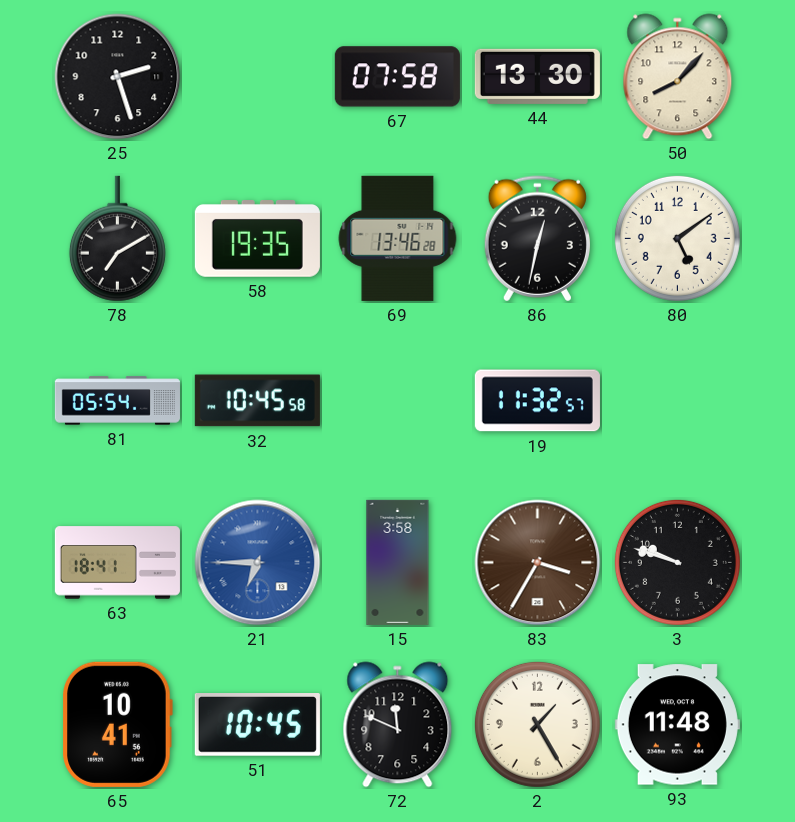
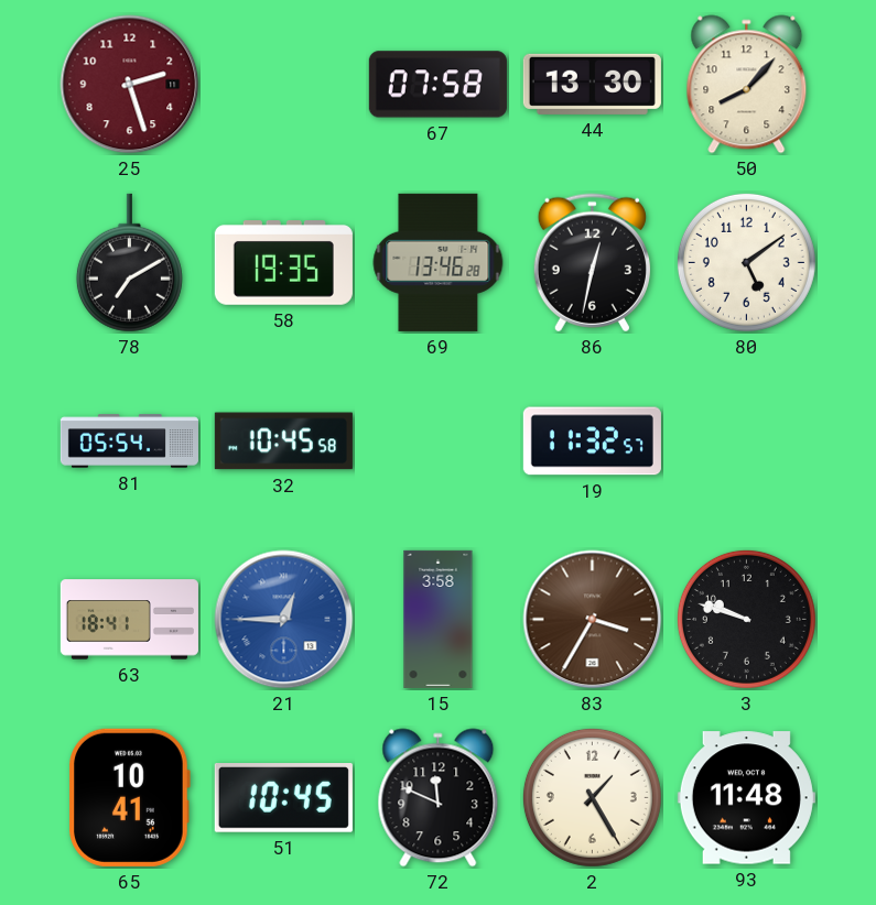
25 dial: black -> burgundy (130, 85)
21: 6:45 -> 12:45 (284, 620)
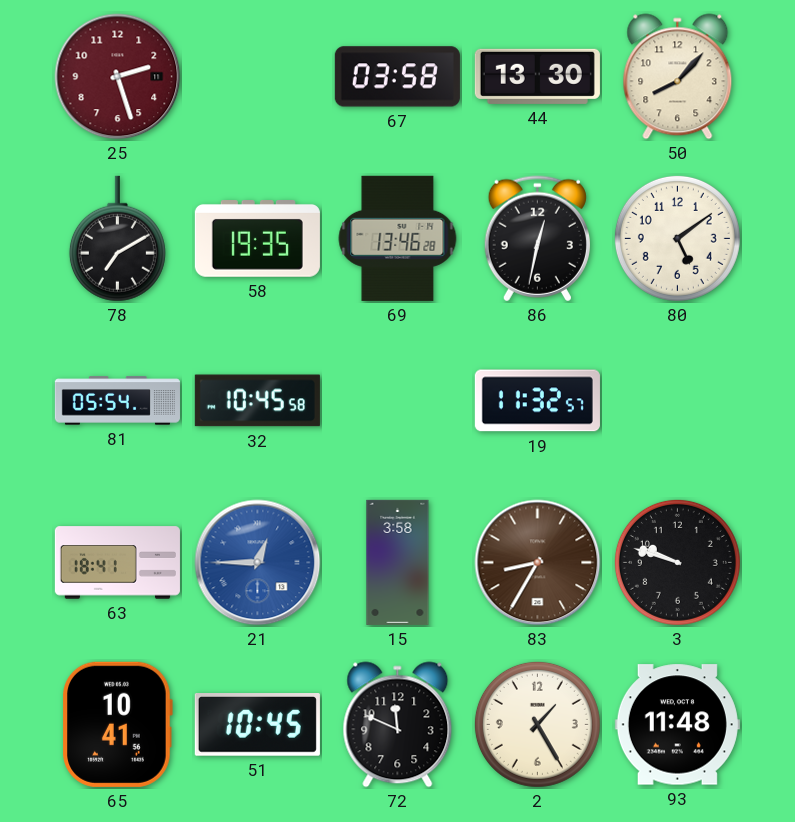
67: 07:58 -> 03:58 (397, 77)
83: 3:35 -> 8:35 (538, 563)
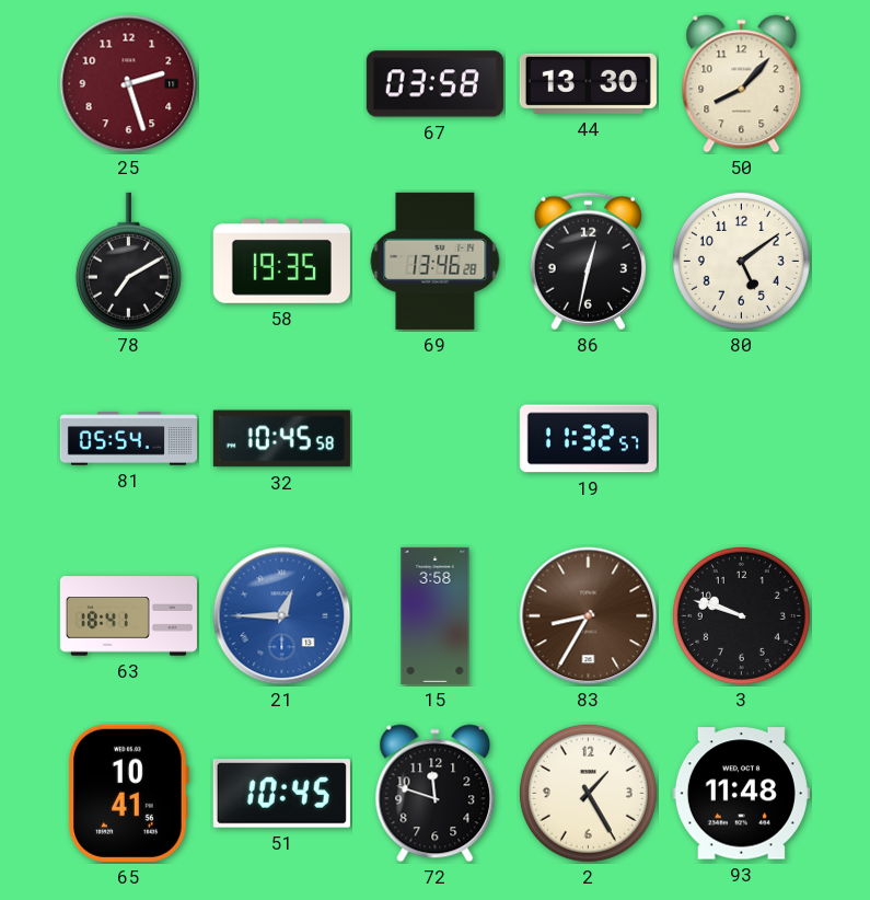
72: 11:49 -> 11:48 (436, 794)
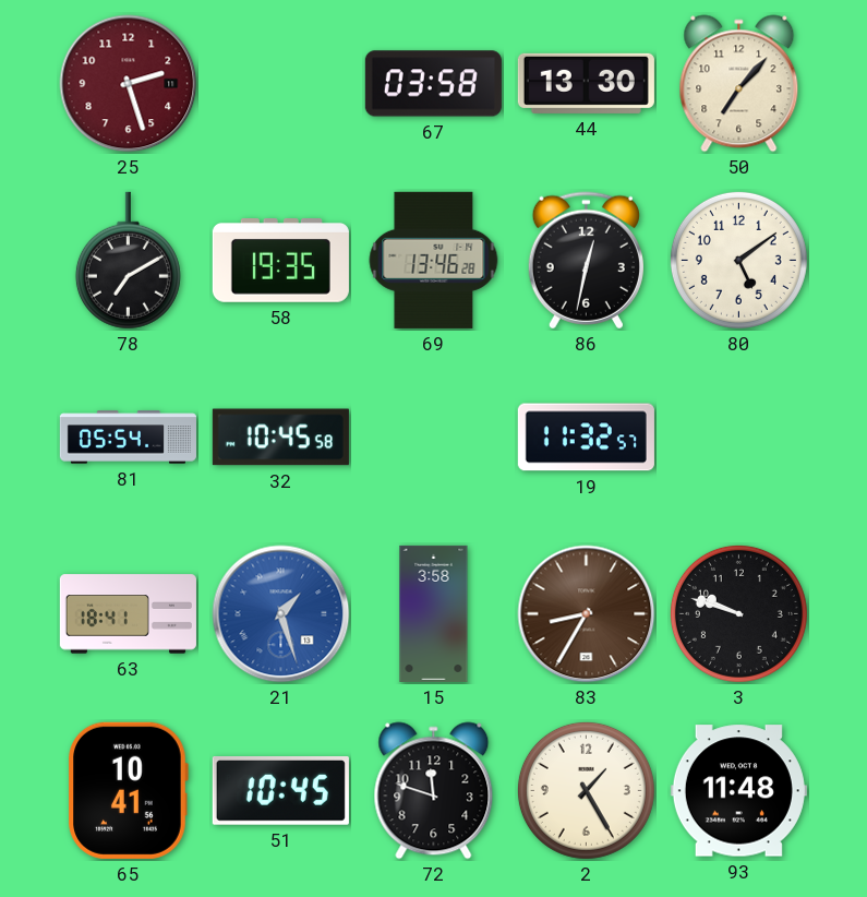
50: 8:07 -> 7:07 (739, 84)
21: 12:45 -> 1:27 (281, 614)
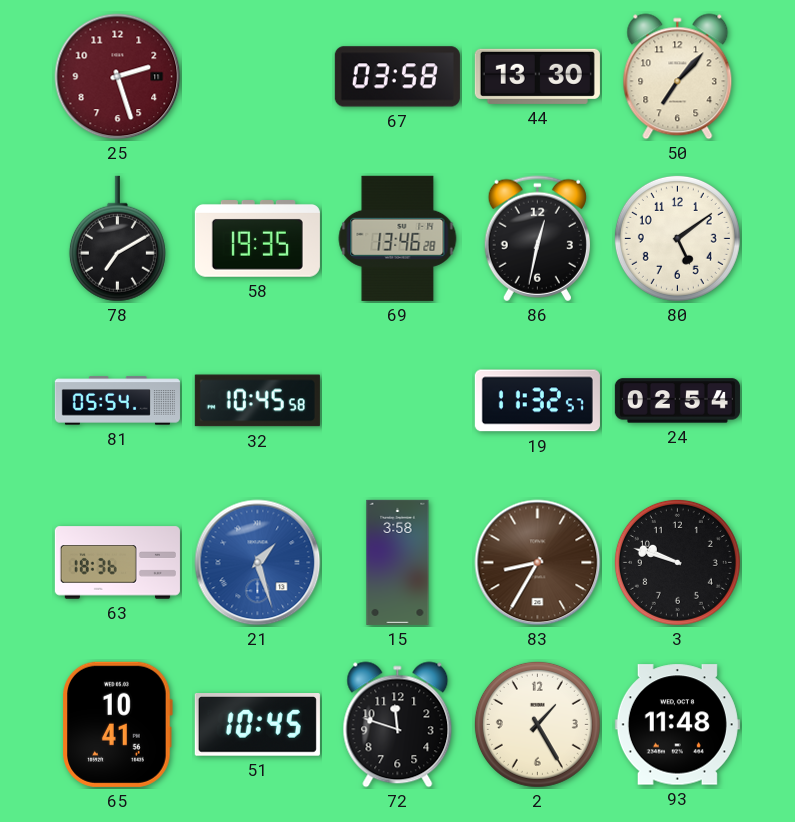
24: none -> 02:54 (677, 401)
63: 18:41 -> 18:36 (117, 563)
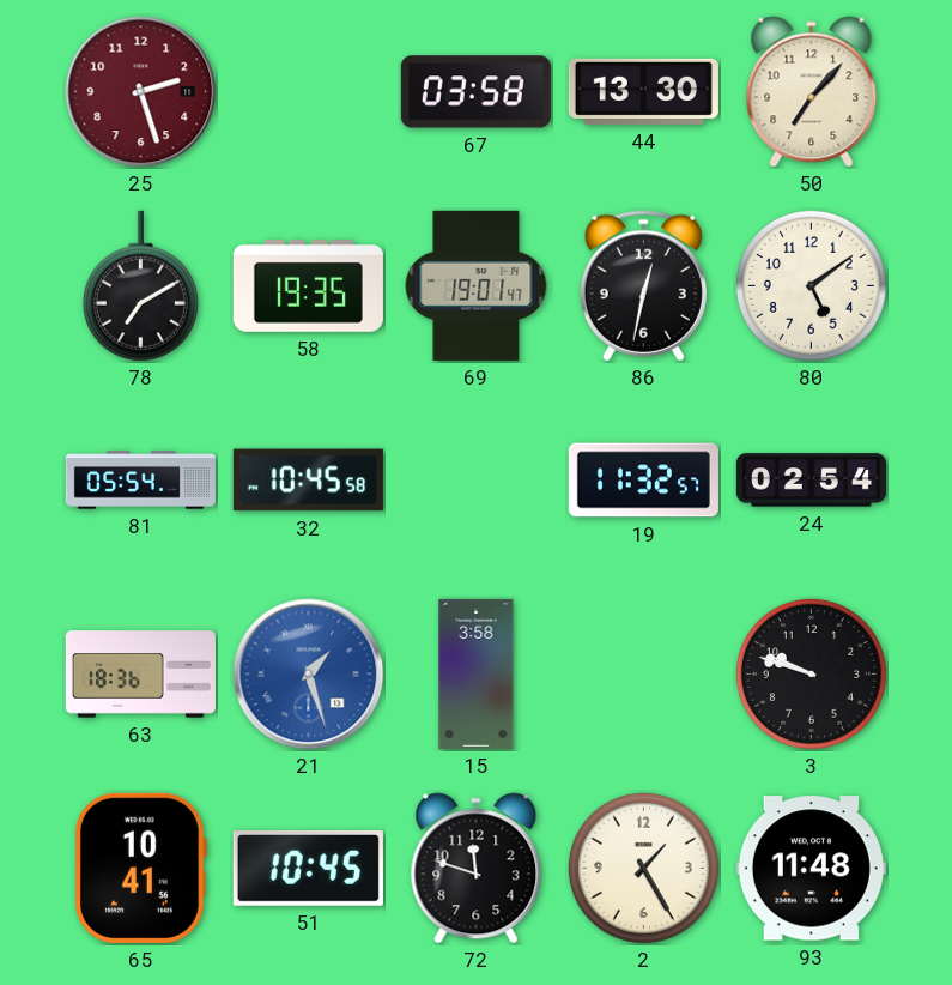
69: 13:46 -> 19:01 (477, 285)
83: 8:35 -> none (538, 563)
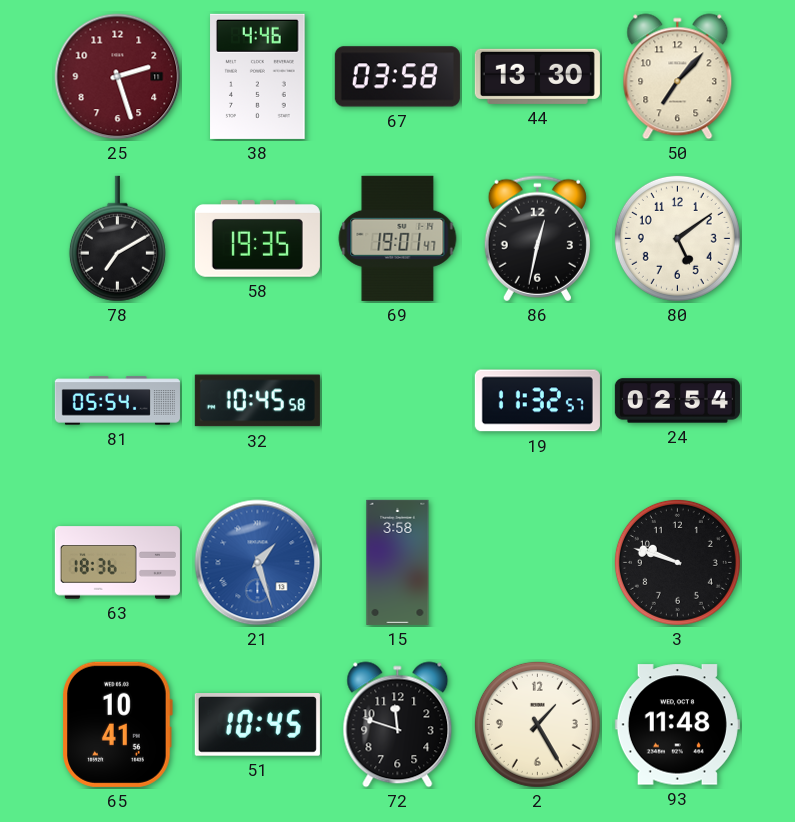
38: none -> 4:46 (258, 76)
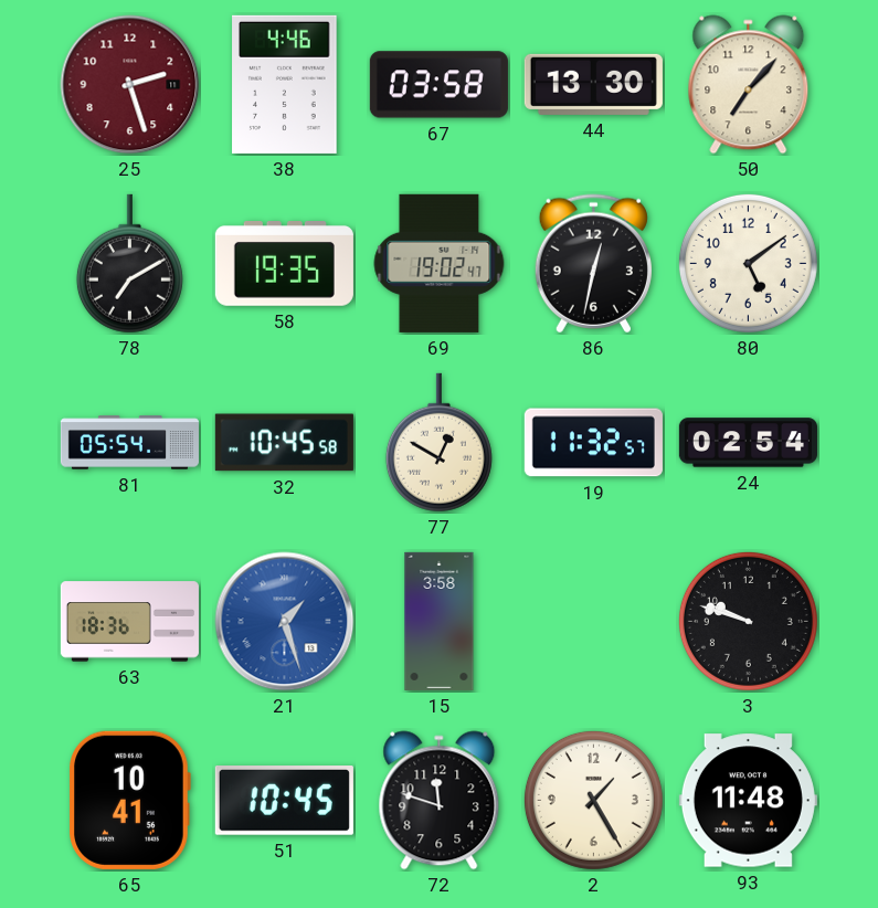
69: 19:01 -> 19:02 (440, 263)
77: none -> 12:50 (438, 443)
